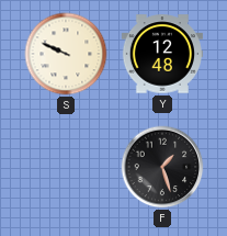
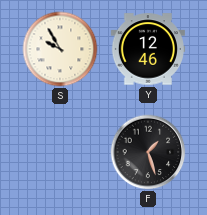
S: 9:49 -> 9:55 (60, 49)
Y: 12:48 -> 12:46 (147, 49)
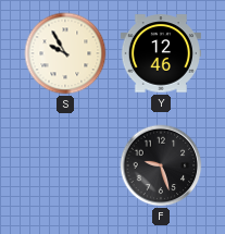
F: 1:27 -> 9:27 (161, 165)
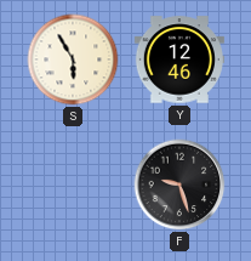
S: 9:55 -> 5:55 (73, 59)
